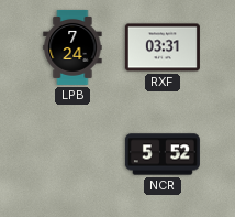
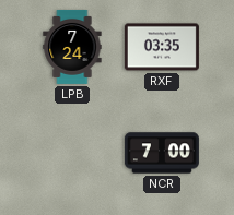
RXF: 03:31 -> 03:35 (162, 47)
NCR: 5:52 -> 7:00 (162, 153)
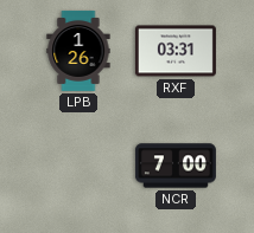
LPB: 7:24 -> 1:26 (78, 51)
RXF: 03:35 -> 03:31 (176, 51)
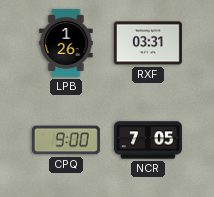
CPQ: none -> 9:00 (66, 140)
NCR: 7:00 -> 7:05 (148, 140)
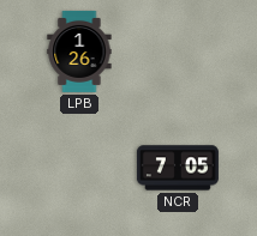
RXF: 03:31 -> none (148, 43)
CPQ: 9:00 -> none (66, 140)
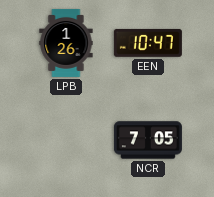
EEN: none -> 10:47 (148, 43)
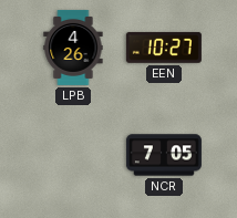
LPB: 1:26 -> 4:26 (73, 48)
EEN: 10:47 -> 10:27 (164, 48)
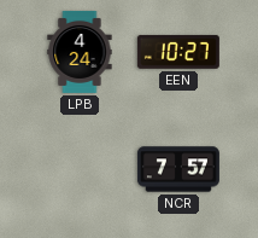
LPB: 4:26 -> 4:24 (80, 52)
NCR: 7:05 -> 7:57 (178, 169)
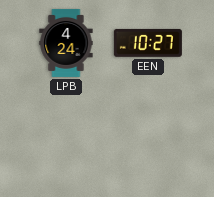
NCR: 7:57 -> none (178, 169)
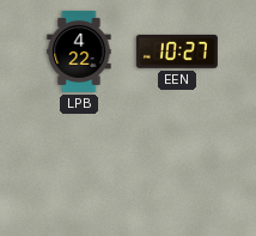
LPB: 4:24 -> 4:22 (79, 52)
